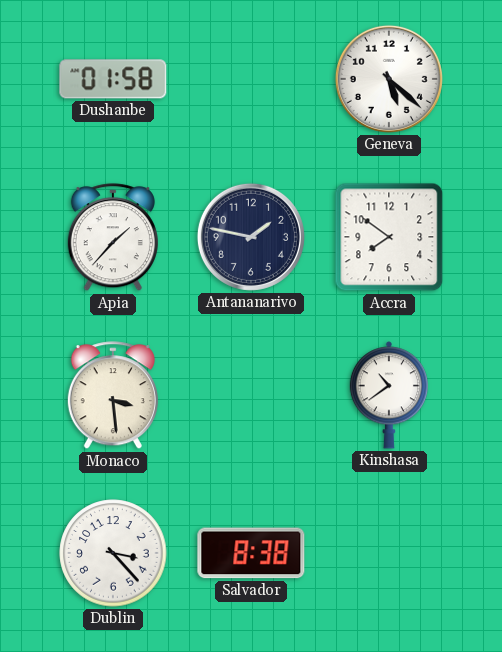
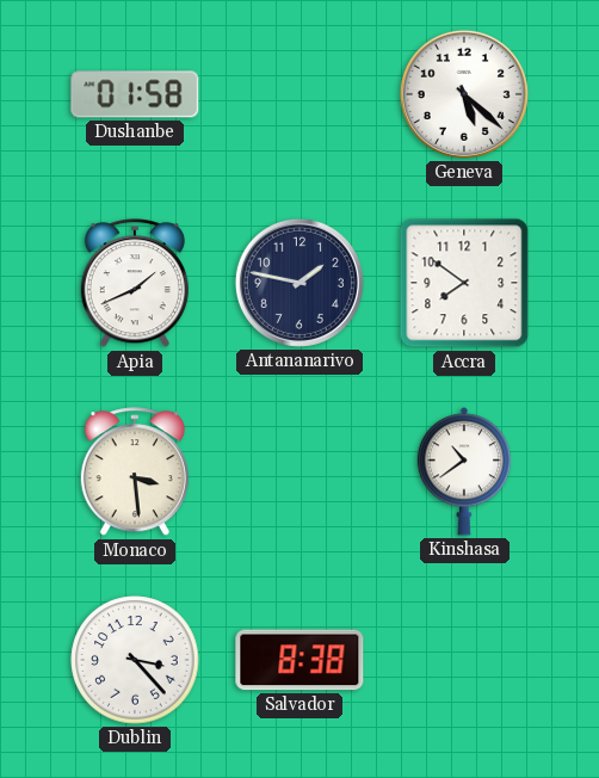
Apia: 1:37 -> 1:41 (135, 284)
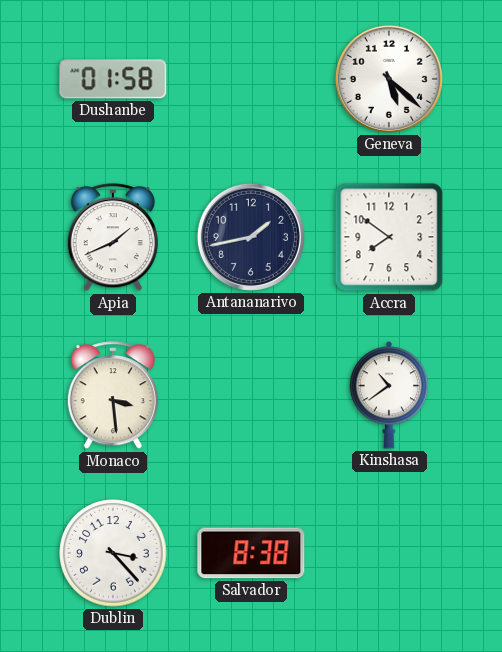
Antananarivo: 1:47 -> 1:43 (251, 237)
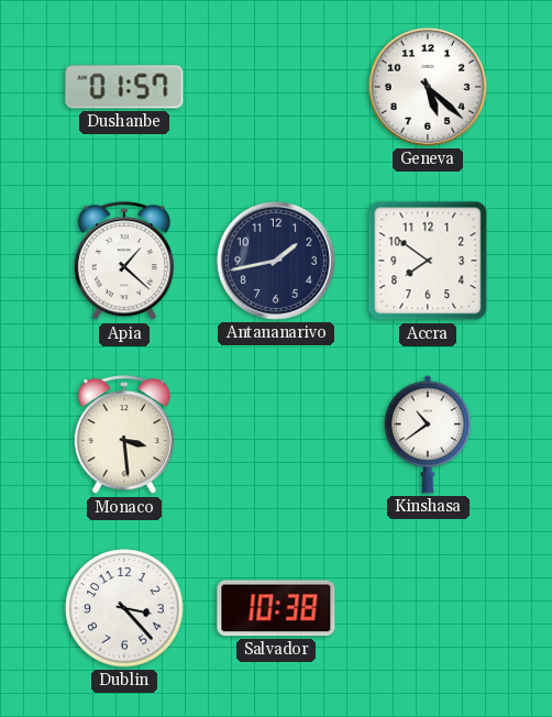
Dushanbe: 01:58 -> 01:57 (124, 87)
Apia: 1:41 -> 1:22 (124, 262)
Salvador: 8:38 -> 10:38 (276, 608)
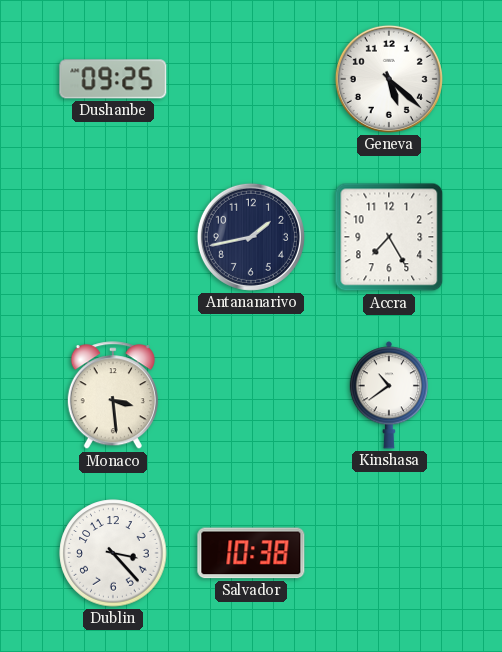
Dushanbe: 01:57 -> 09:25 (113, 79)
Apia: 1:22 -> none (124, 262)
Accra: 7:51 -> 7:25 (389, 237)
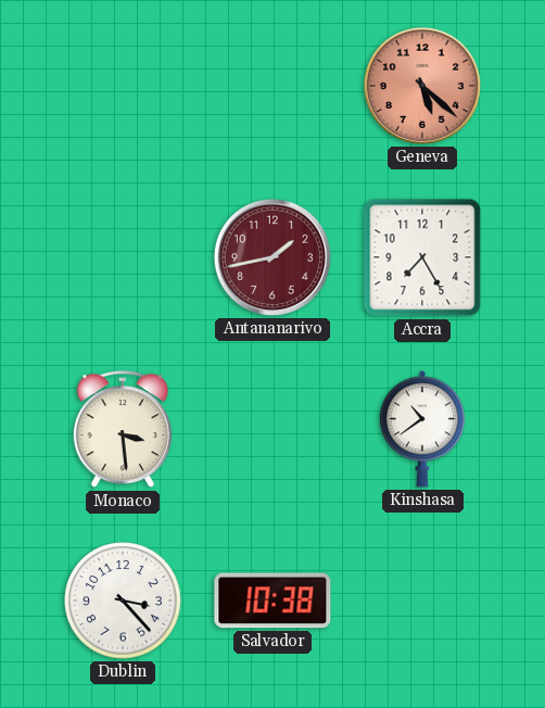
Dushanbe: 09:25 -> none (113, 79)
Geneva dial: white -> salmon (422, 86)
Antananarivo dial: navy -> burgundy (272, 257)
